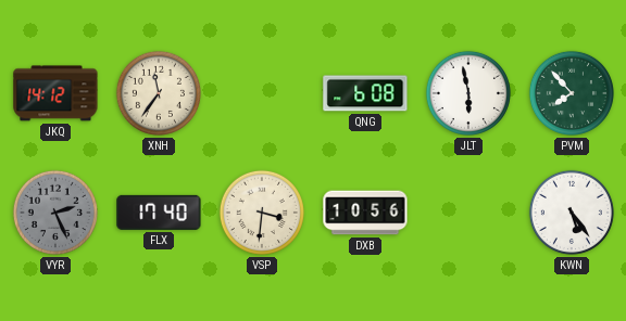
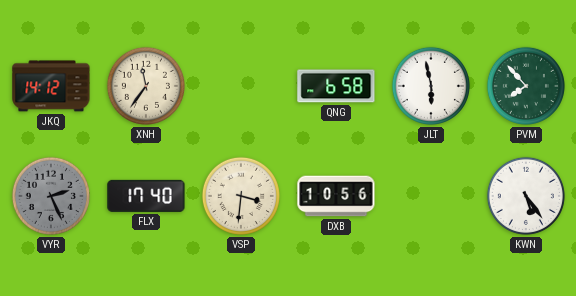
QNG: 6:08 -> 6:58 (336, 86)
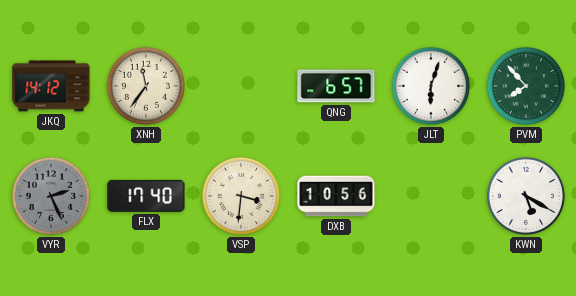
QNG: 6:58 -> 6:57 (336, 86)
JLT: 5:58 -> 6:03 (431, 86)
KWN: 5:24 -> 5:20 (526, 196)
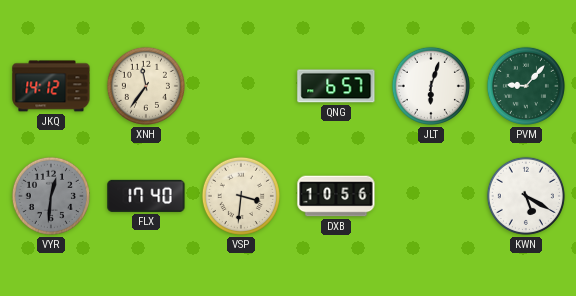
PVM: 7:53 -> 9:07 (526, 86)
VYR: 2:26 -> 12:31 (51, 196)
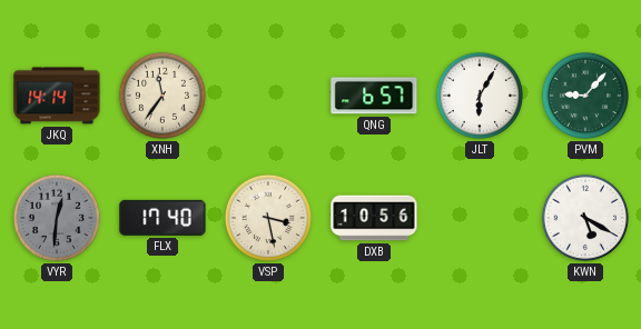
JKQ: 14:12 -> 14:14 (57, 96)
JLT: 6:03 -> 6:05 (480, 96)
VSP: 3:31 -> 3:28 (268, 218)
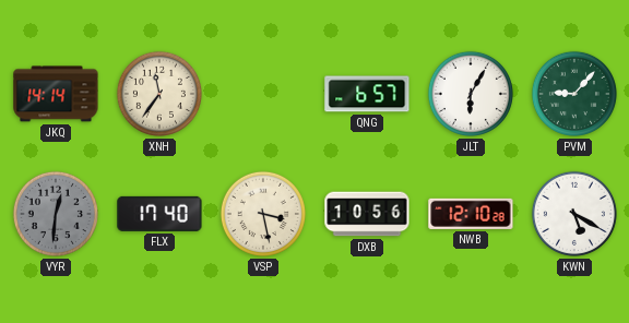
NWB: none -> 12:10 (471, 214)
